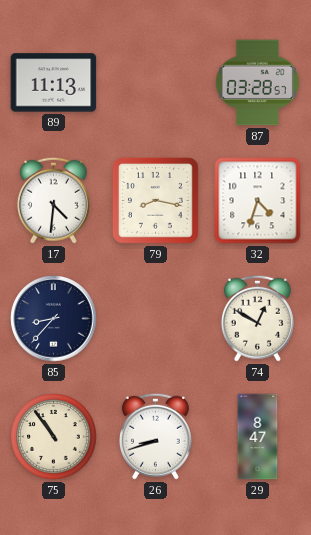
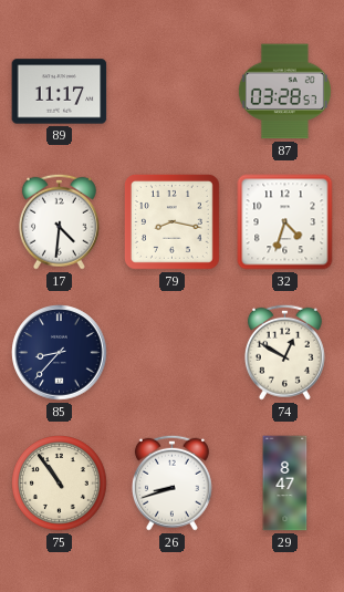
89: 11:13 -> 11:17 (60, 92)
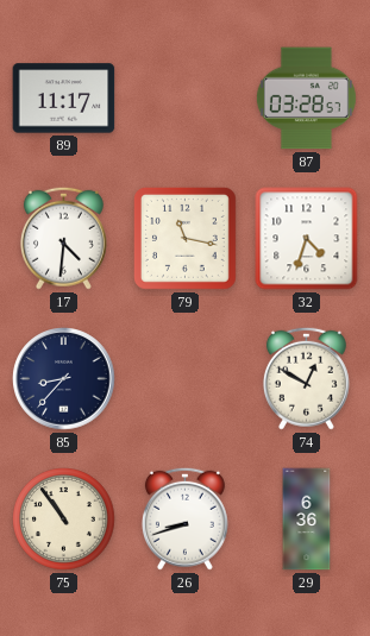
79: 8:17 -> 11:17 (184, 238)
29: 8:47 -> 6:36 (307, 519)
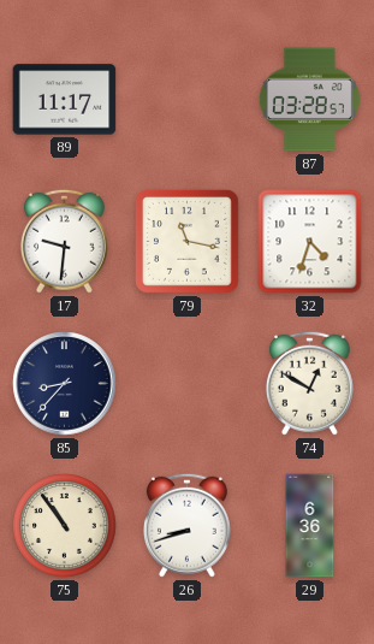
17: 4:31 -> 9:31 (64, 241)
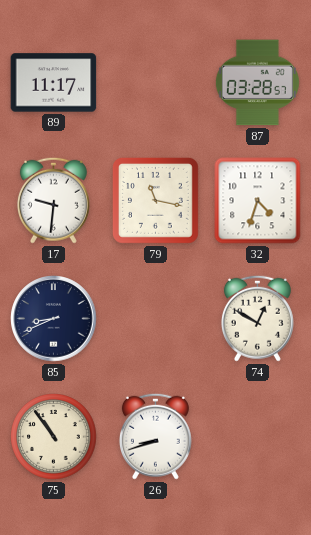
85: 8:37 -> 8:41 (54, 319)
29: 6:36 -> none (310, 526)
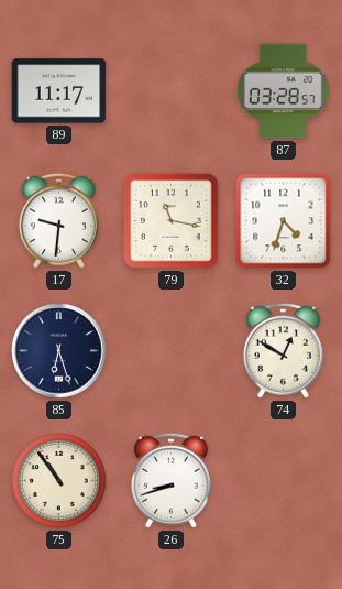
85: 8:41 -> 6:27 (59, 351)
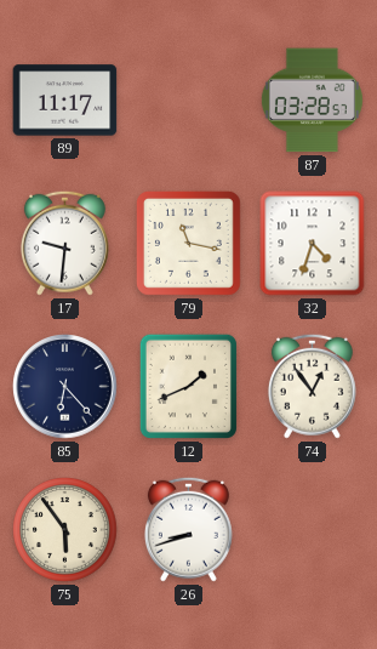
85: 6:27 -> 6:23 (65, 387)
12: none -> 1:41 (188, 386)
74: 12:50 -> 12:54 (312, 386)
75: 10:54 -> 5:54 (65, 530)
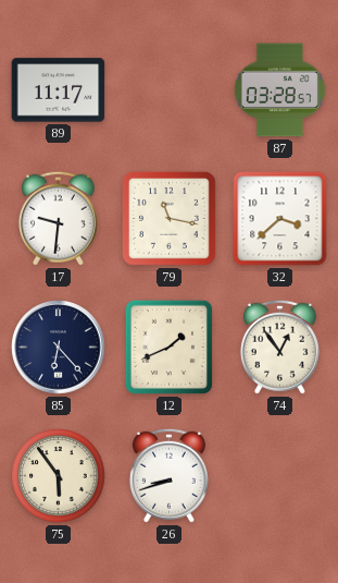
32: 4:33 -> 3:38 (280, 219)
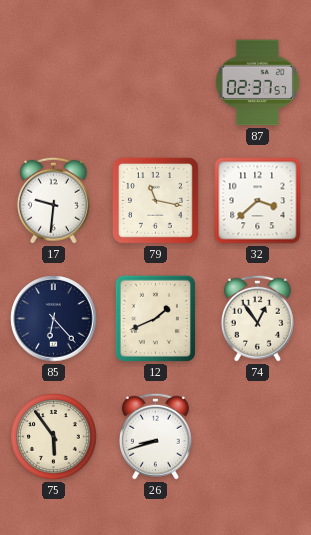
89: 11:17 -> none (59, 90)
87: 03:28 -> 02:37 (257, 83)
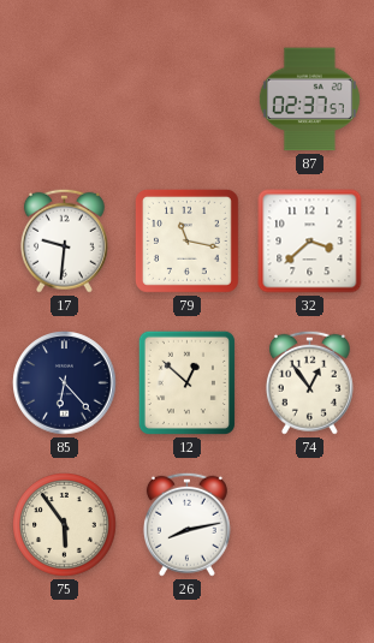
12: 1:41 -> 12:52 (186, 382)
26: 8:42 -> 8:13 (186, 524)
